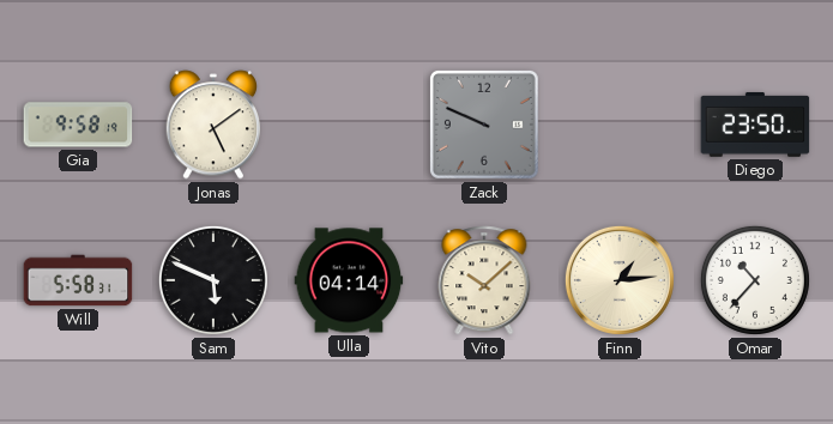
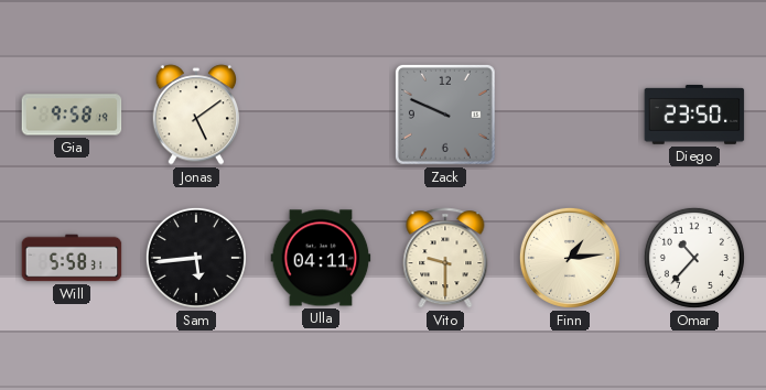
Sam: 5:49 -> 5:44 (196, 258)
Ulla: 04:14 -> 04:11 (321, 258)
Vito: 10:08 -> 9:30 (445, 258)
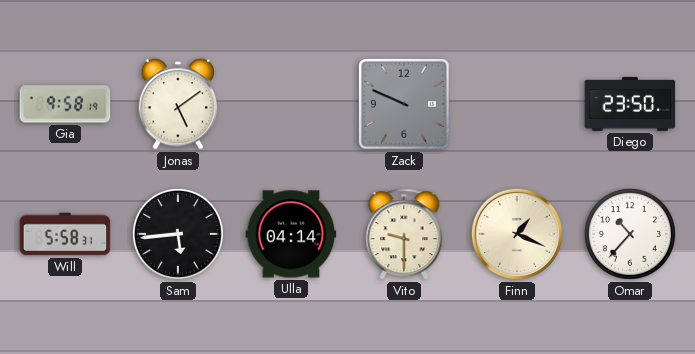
Ulla: 04:11 -> 04:14 (291, 234)
Finn: 1:14 -> 1:19 (517, 234)
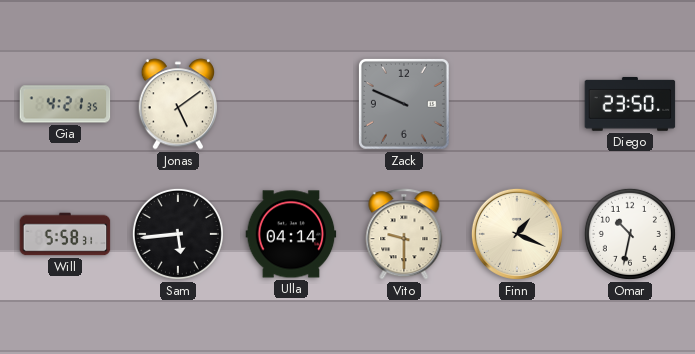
Gia: 9:58 -> 4:21 (65, 104)
Omar: 10:37 -> 10:32 (630, 234)
